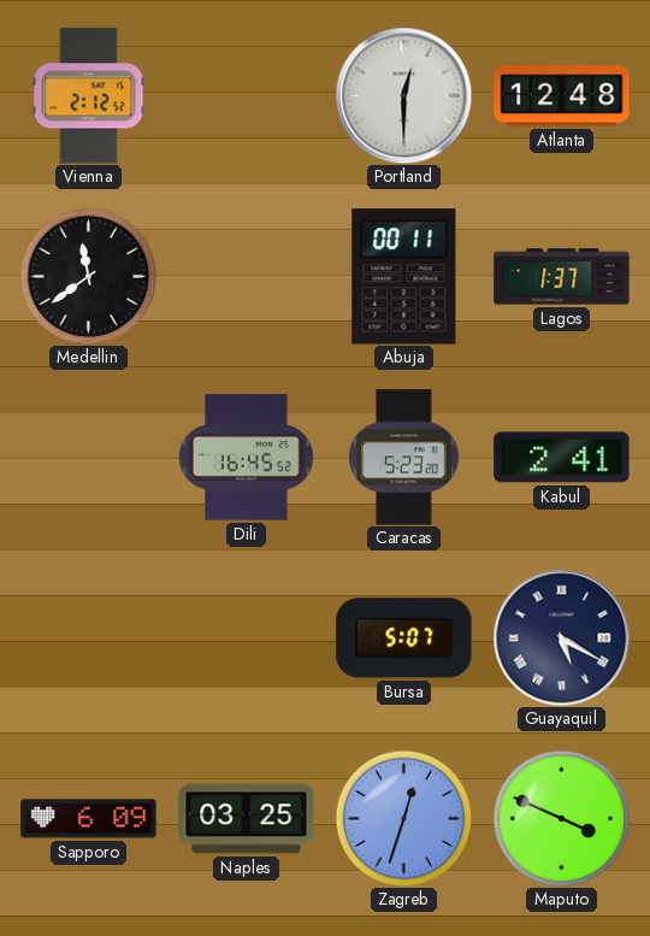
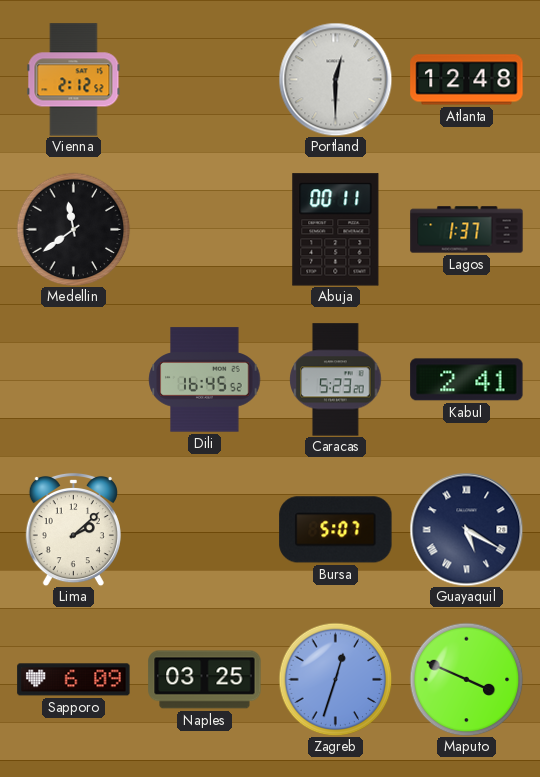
Lima: none -> 2:08 (73, 529)
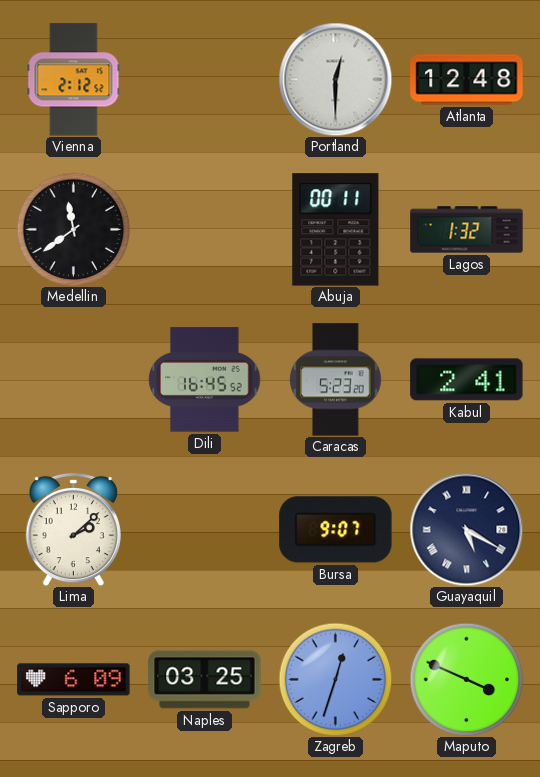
Lagos: 1:37 -> 1:32 (467, 230)
Bursa: 5:07 -> 9:07 (336, 530)
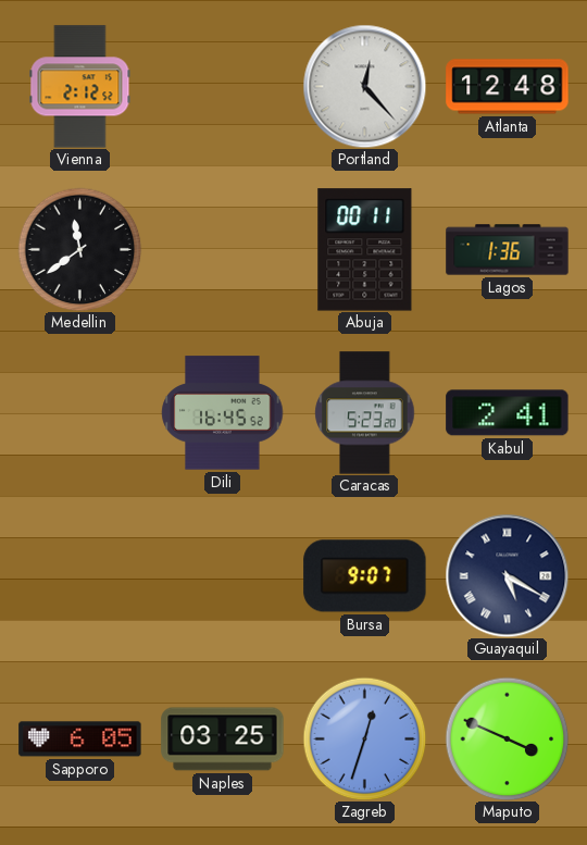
Portland: 12:30 -> 12:23 (364, 86)
Lagos: 1:32 -> 1:36 (508, 250)
Lima: 2:08 -> none (73, 529)
Sapporo: 6:09 -> 6:05 (80, 740)
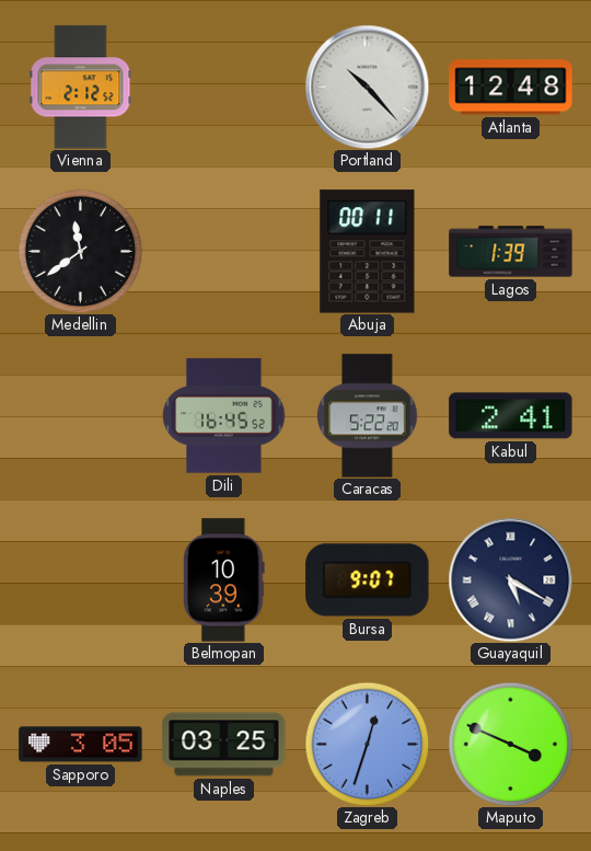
Portland: 12:23 -> 10:23 (367, 87)
Lagos: 1:36 -> 1:39 (511, 252)
Caracas: 5:23 -> 5:22 (368, 416)
Belmopan: none -> 10:39 (224, 580)
Sapporo: 6:05 -> 3:05 (81, 745)
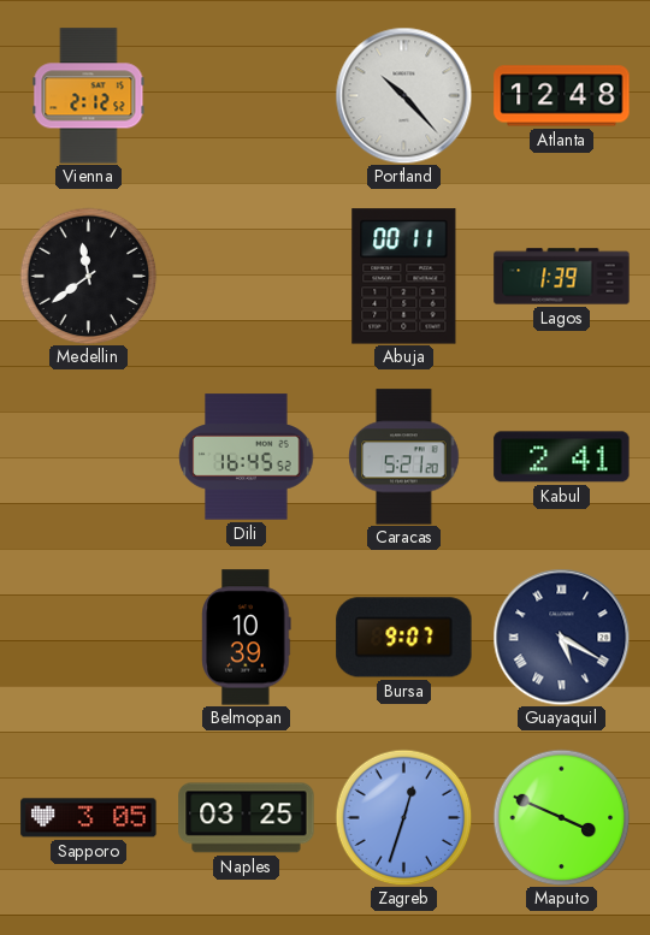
Caracas: 5:22 -> 5:21 (404, 457)
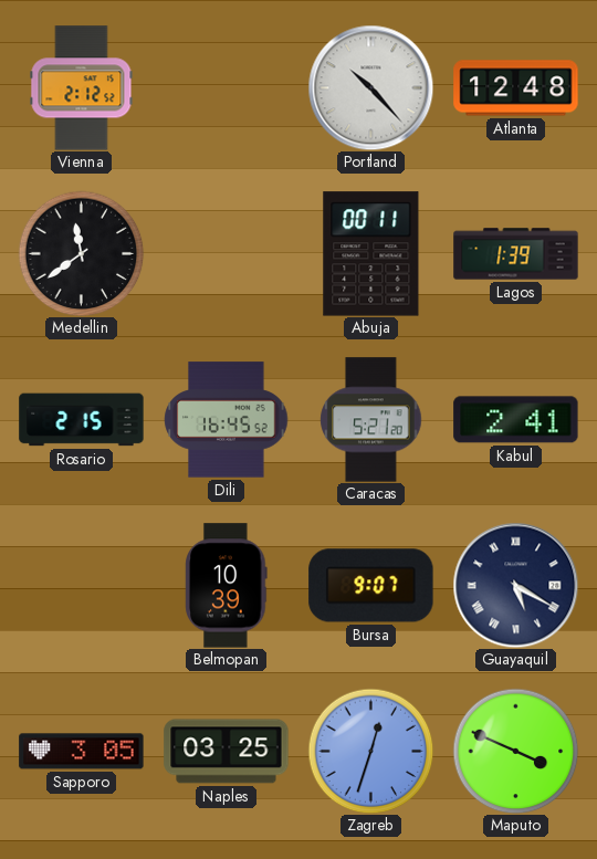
Rosario: none -> 2:15 (82, 420)
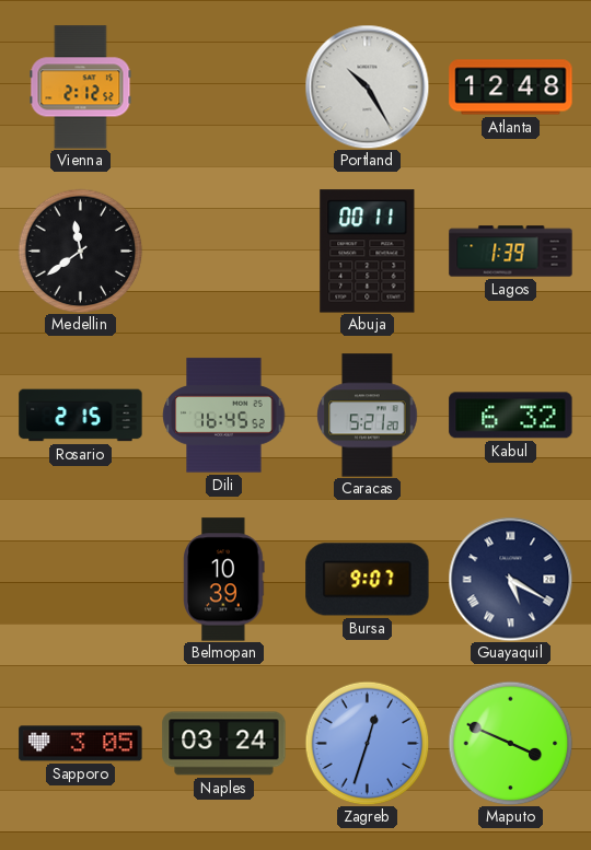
Portland: 10:23 -> 10:25 (367, 86)
Kabul: 2:41 -> 6:32 (511, 416)
Naples: 03:25 -> 03:24 (224, 744)
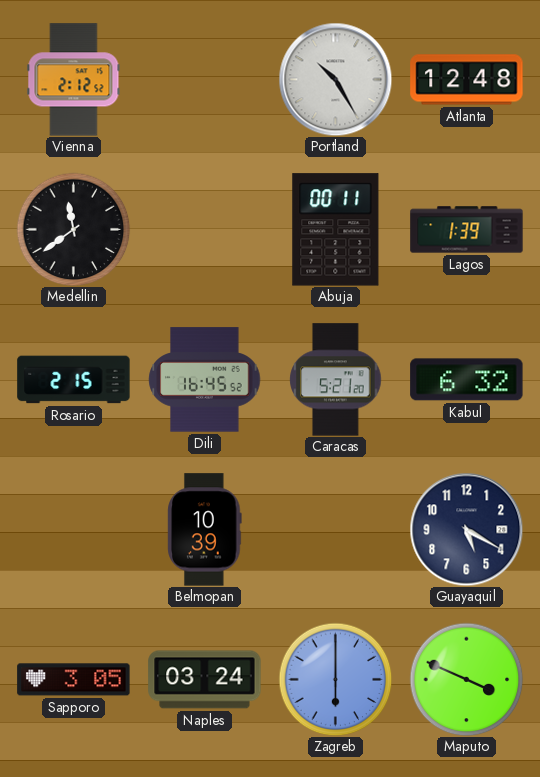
Bursa: 9:07 -> none (368, 580)
Guayaquil numerals: Roman -> Arabic (466, 529)
Zagreb: 12:33 -> 6:00 (335, 679)
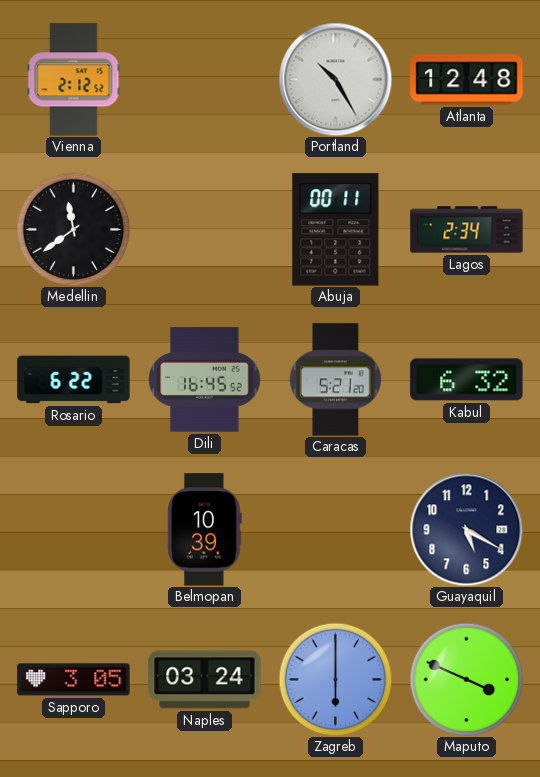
Lagos: 1:39 -> 2:34 (467, 230)
Rosario: 2:15 -> 6:22 (74, 380)
